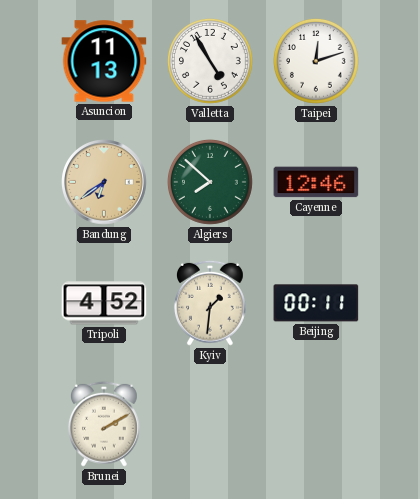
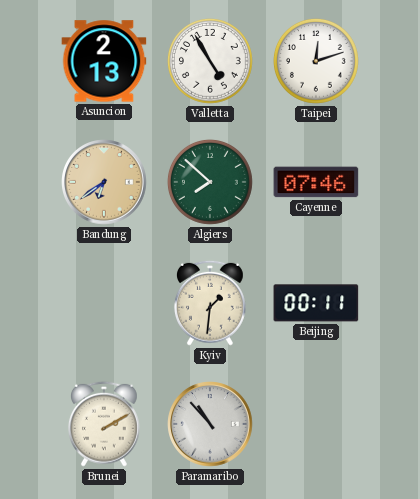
Asuncion: 11:13 -> 2:13 (104, 61)
Cayenne: 12:46 -> 07:46 (316, 182)
Tripoli: 4:52 -> none (104, 303)
Paramaribo: none -> 10:53 (210, 424)
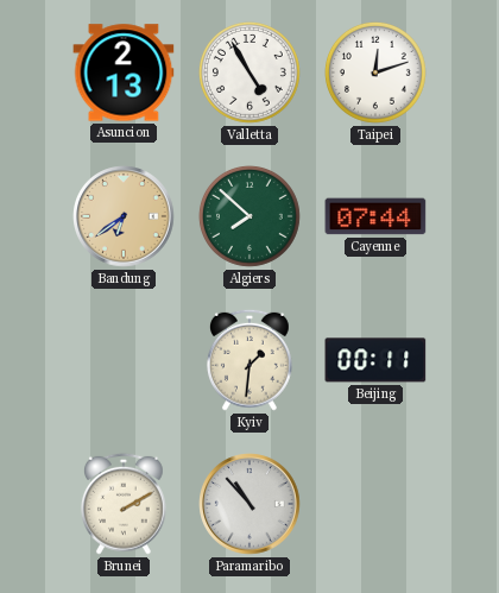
Cayenne: 07:46 -> 07:44 (375, 216)
